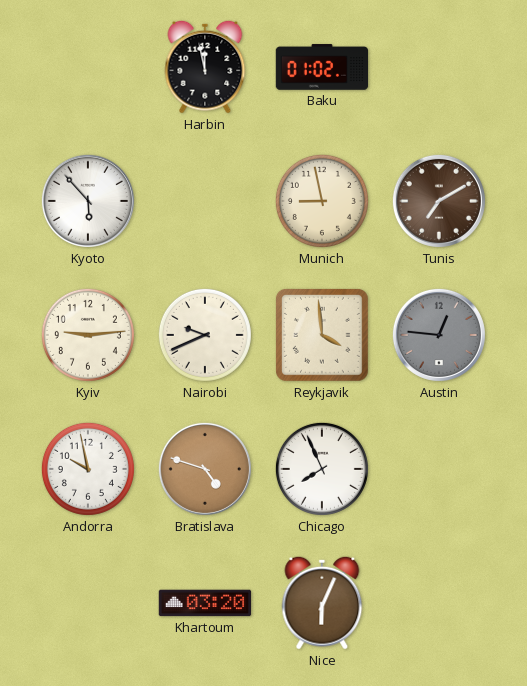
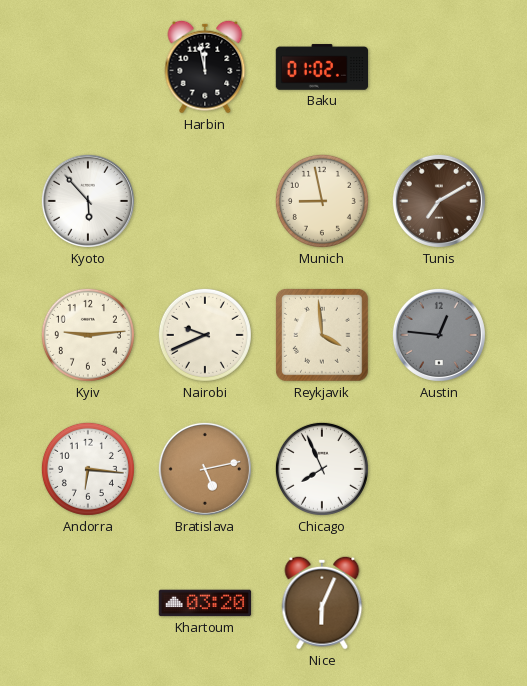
Andorra: 9:58 -> 6:16 (88, 469)
Bratislava: 4:48 -> 5:13 (205, 469)
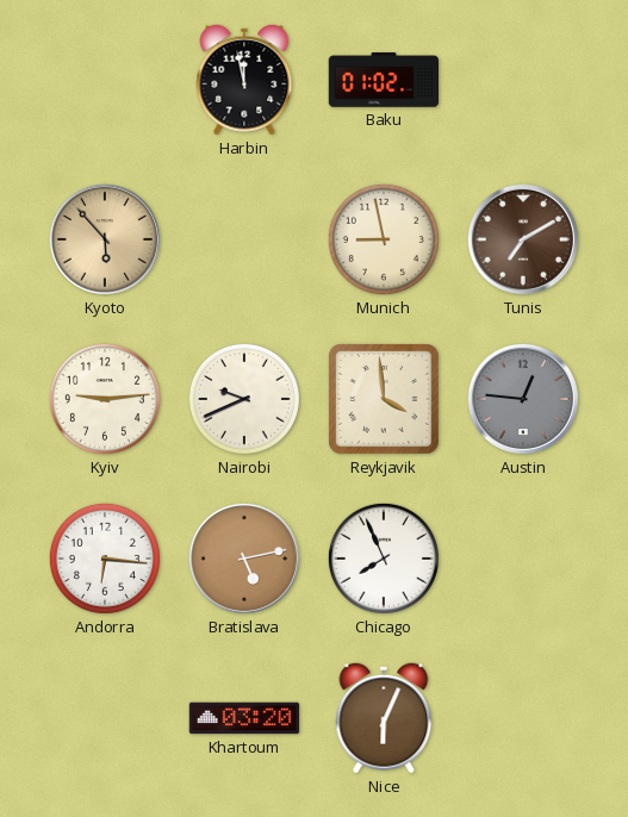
Kyoto dial: white -> champagne (105, 239)
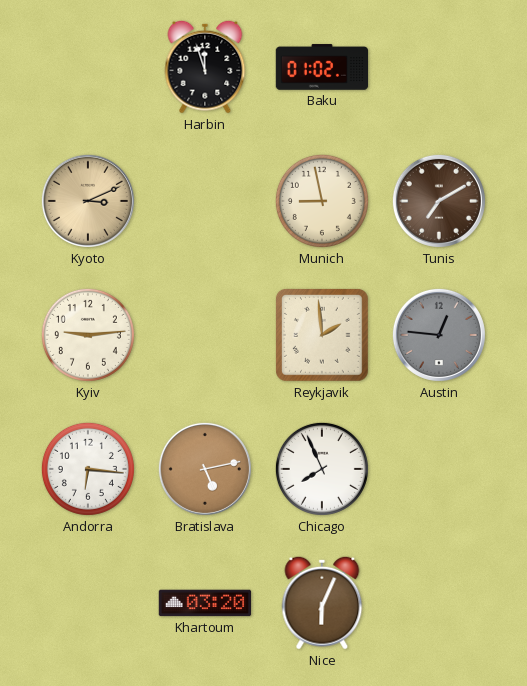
Harbin: 11:58 -> 11:57 (205, 67)
Kyoto: 5:53 -> 3:11 (88, 201)
Nairobi: 9:41 -> none (244, 399)
Reykjavik: 3:59 -> 1:59 (323, 336)
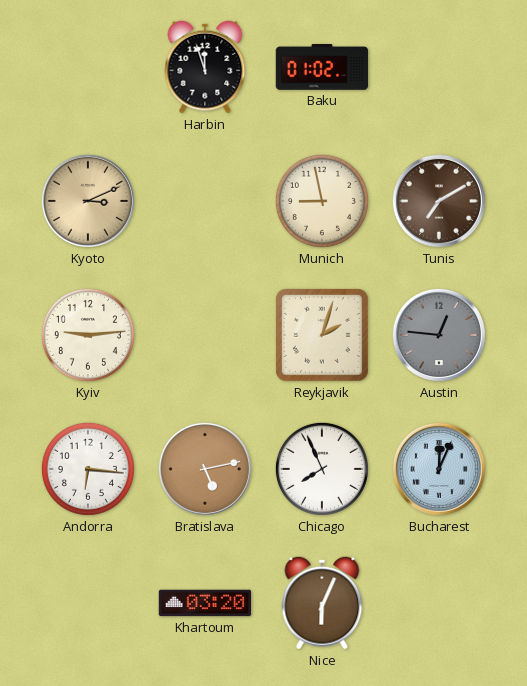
Reykjavik: 1:59 -> 2:03 (323, 336)
Bucharest: none -> 12:04 (439, 469)
